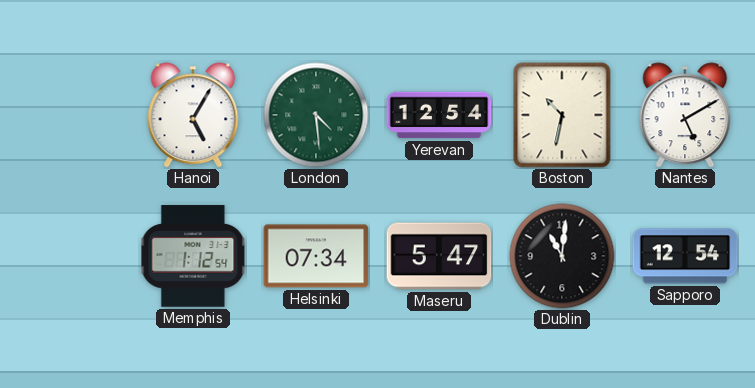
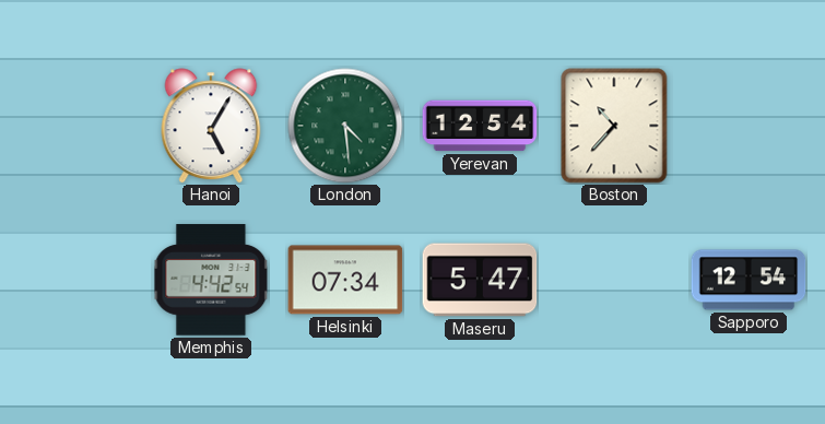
Boston: 10:32 -> 10:37 (614, 126)
Nantes: 5:10 -> none (685, 115)
Memphis: 1:12 -> 4:42 (211, 280)
Dublin: 11:01 -> none (562, 256)
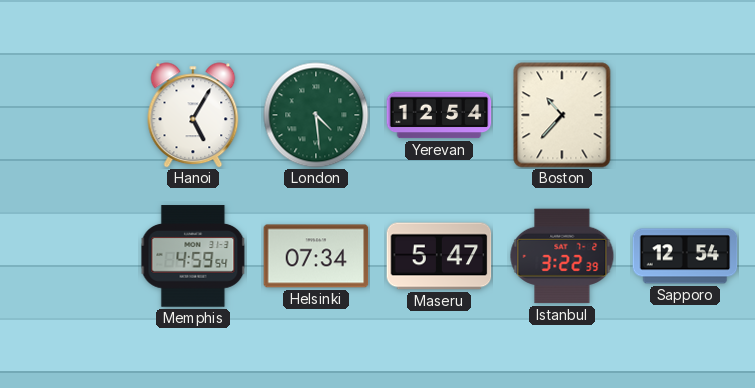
Memphis: 4:42 -> 4:59 (193, 256)
Istanbul: none -> 3:22 (562, 256)
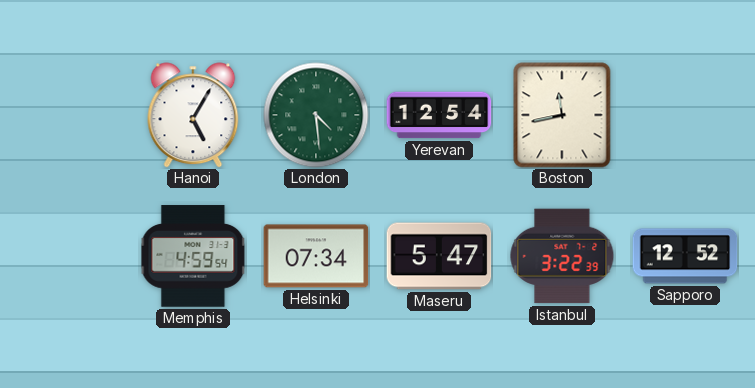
Boston: 10:37 -> 11:43 (562, 115)
Sapporo: 12:54 -> 12:52 (685, 256)
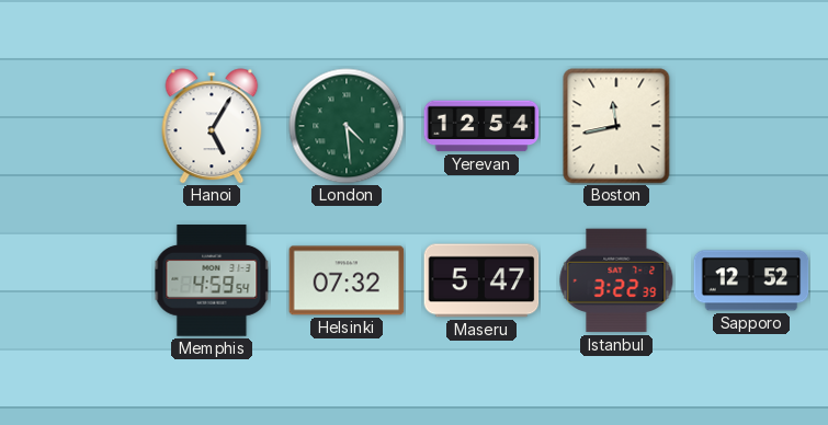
Helsinki: 07:34 -> 07:32 (347, 280)
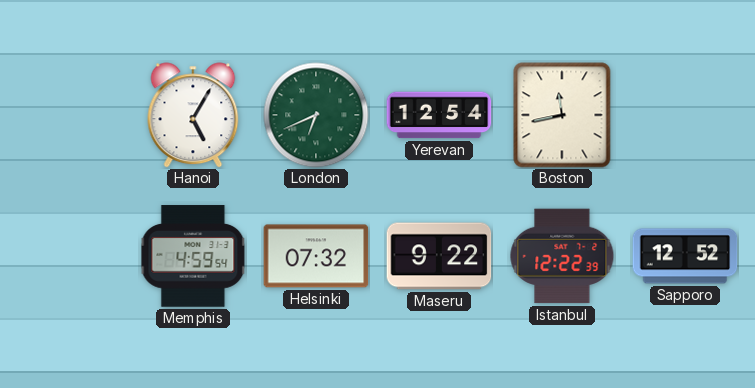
London: 4:29 -> 6:41 (316, 115)
Maseru: 5:47 -> 9:22 (439, 256)
Istanbul: 3:22 -> 12:22 (562, 256)
